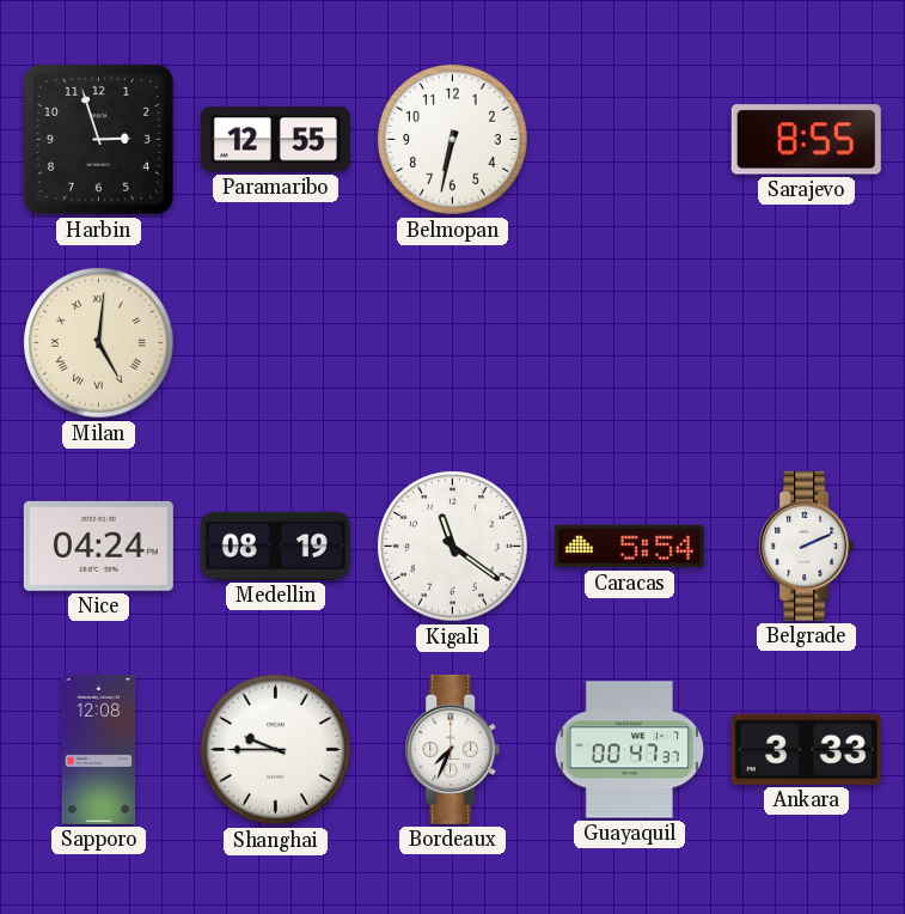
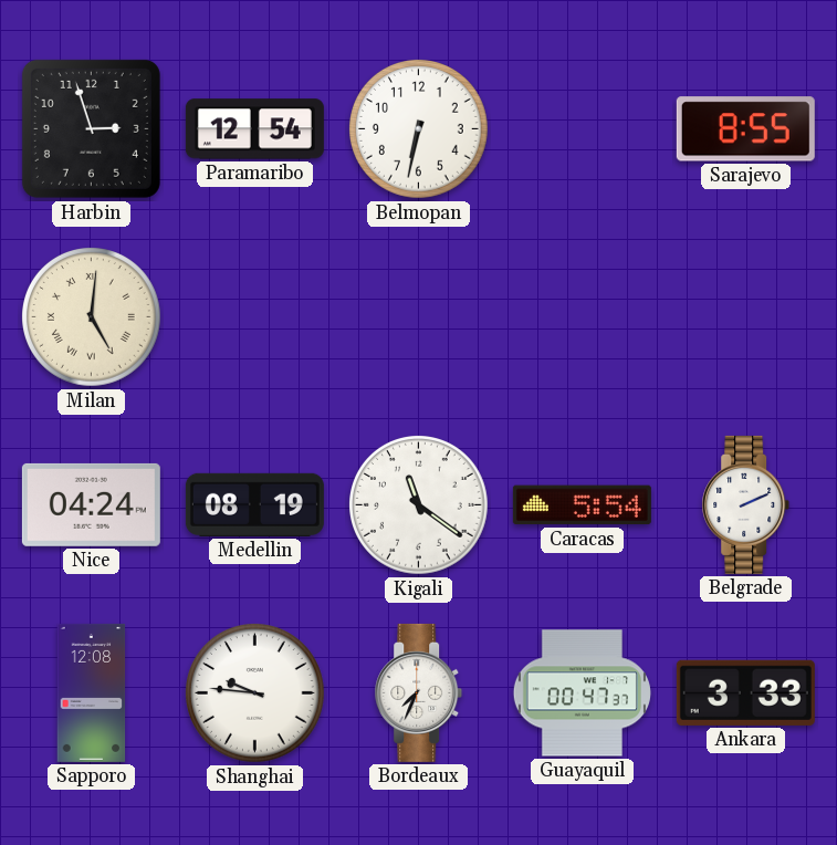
Paramaribo: 12:55 -> 12:54 (254, 129)
Shanghai: 9:45 -> 9:46 (255, 693)
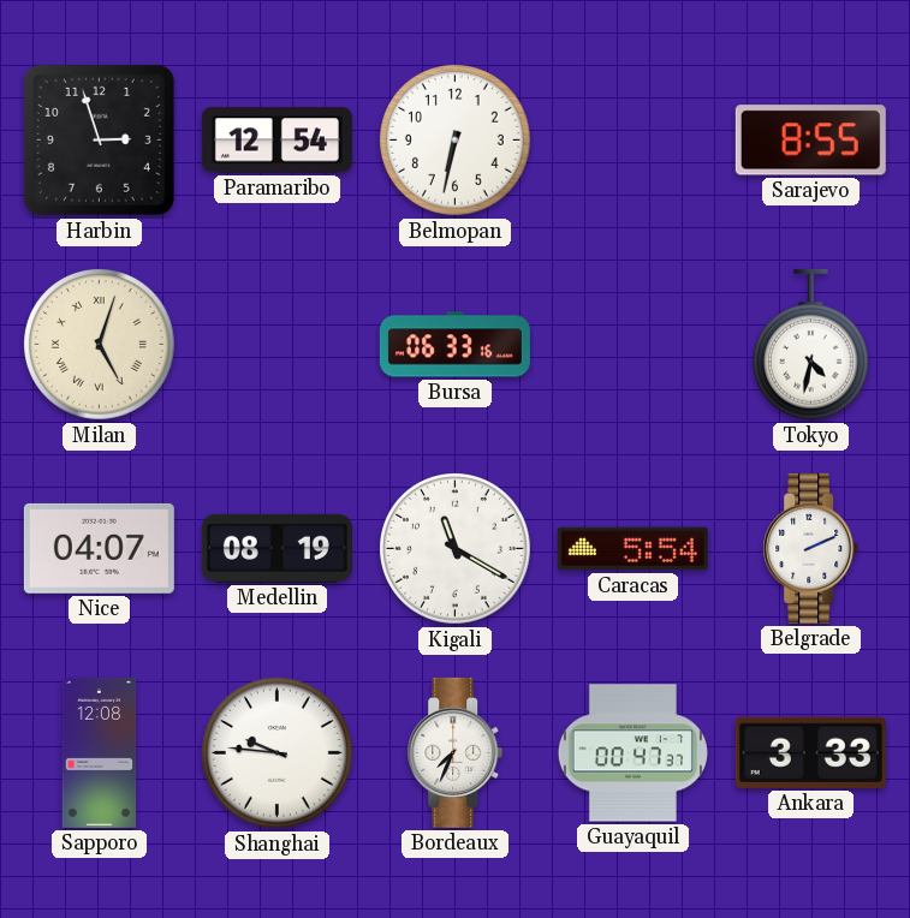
Milan: 5:01 -> 5:03 (100, 345)
Bursa: none -> 06:33 (454, 345)
Tokyo: none -> 4:32 (810, 345)
Nice: 04:24 -> 04:07 (99, 548)
Kigali: 11:21 -> 11:20 (456, 549)
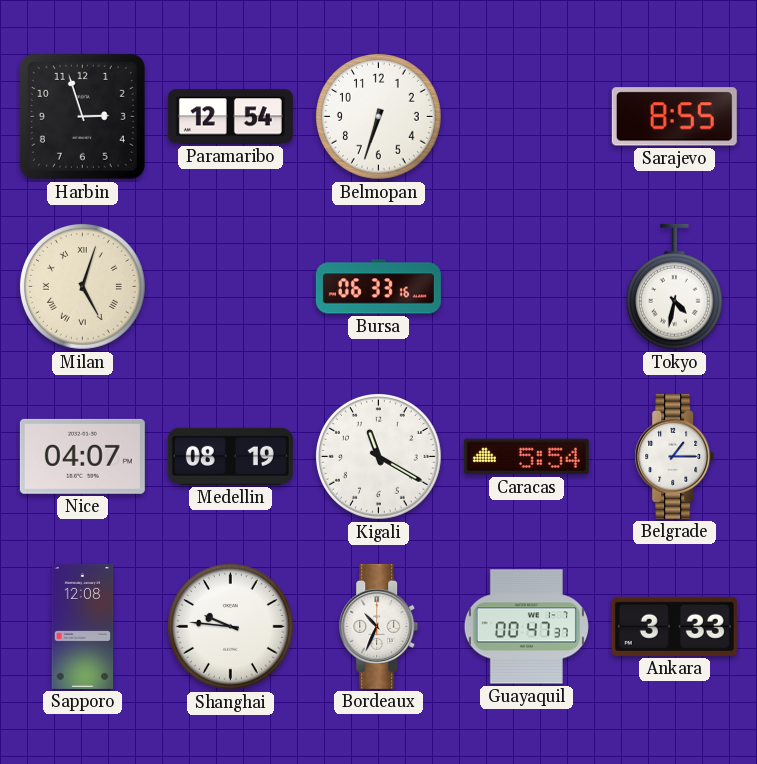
Belmopan: 6:32 -> 6:33 (379, 117)
Belgrade: 2:11 -> 1:15 (675, 456)
Bordeaux: 7:34 -> 10:34 (379, 626)
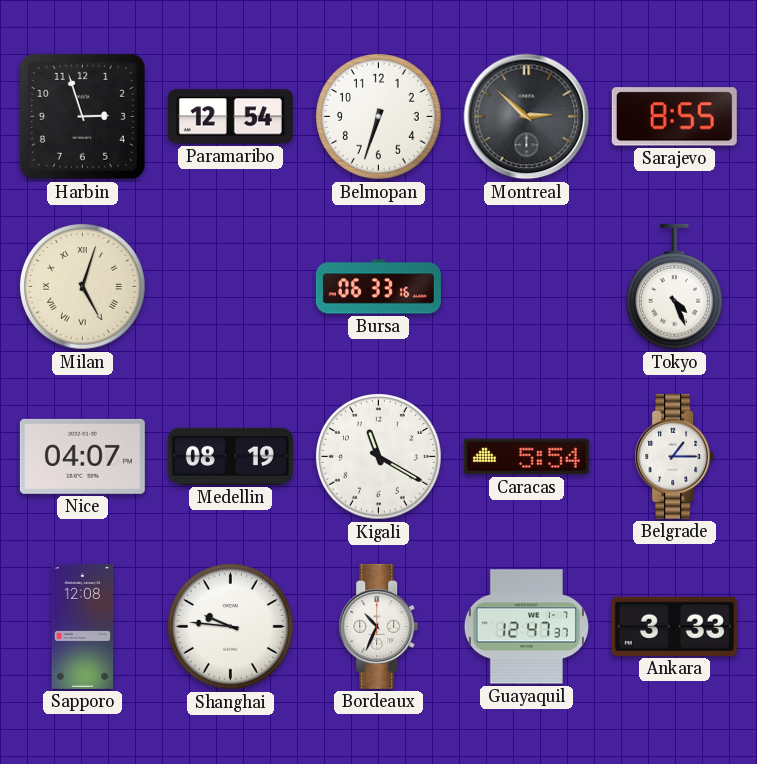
Montreal: none -> 2:52 (527, 117)
Tokyo: 4:32 -> 4:26 (674, 287)
Guayaquil: 00:47 -> 12:47 (526, 627)
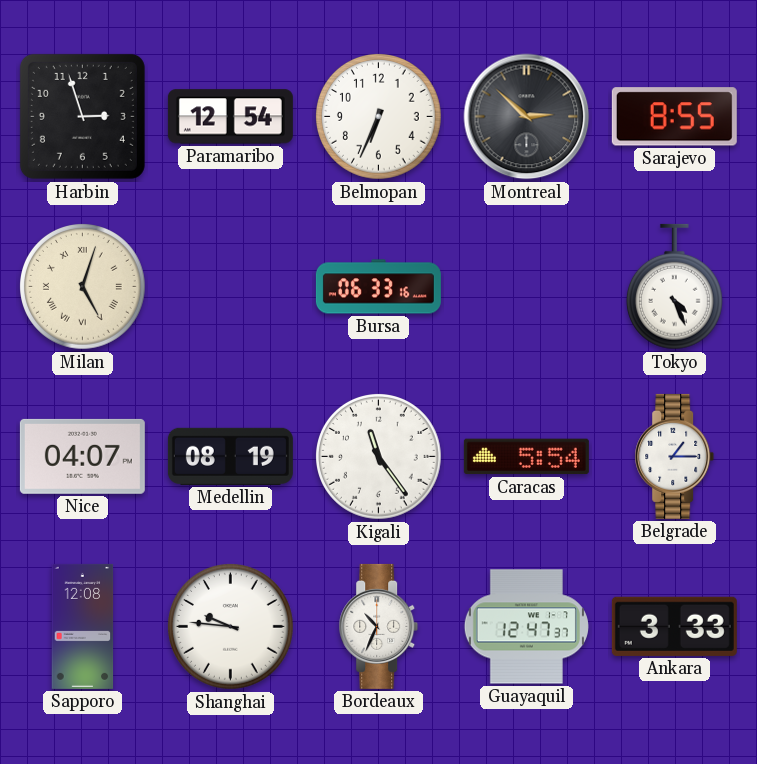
Belmopan: 6:33 -> 6:34 (379, 117)
Kigali: 11:20 -> 11:24 (379, 457)
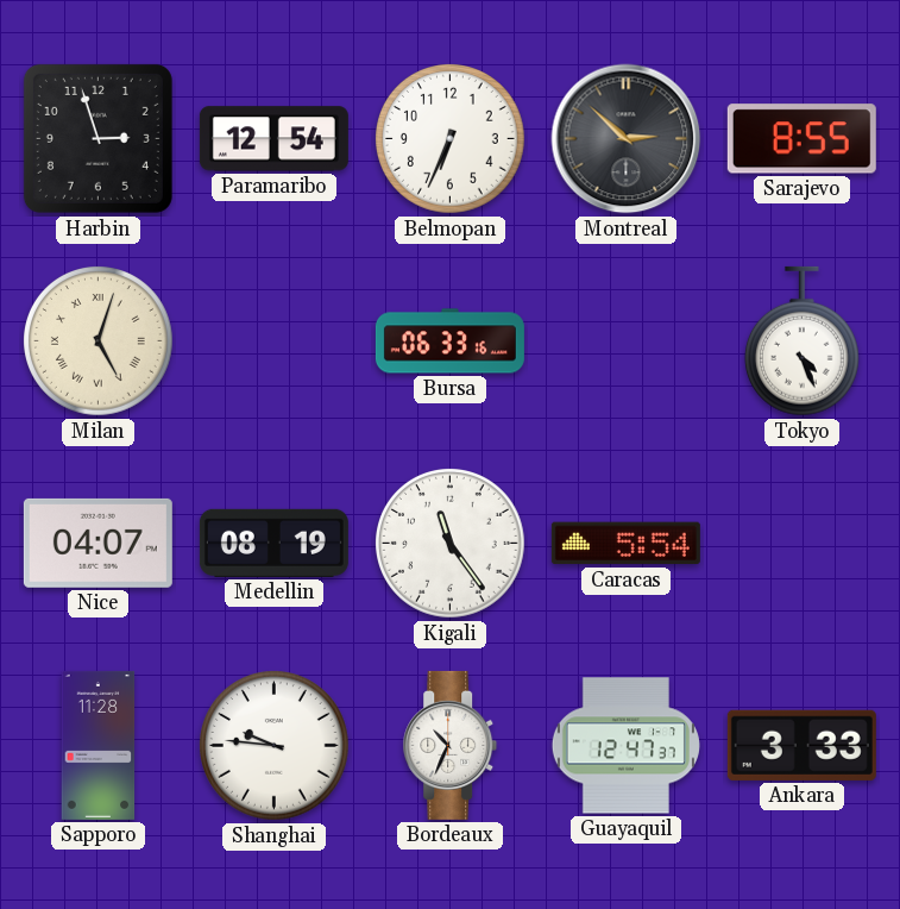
Belgrade: 1:15 -> none (675, 456)
Sapporo: 12:08 -> 11:28 (99, 745)
